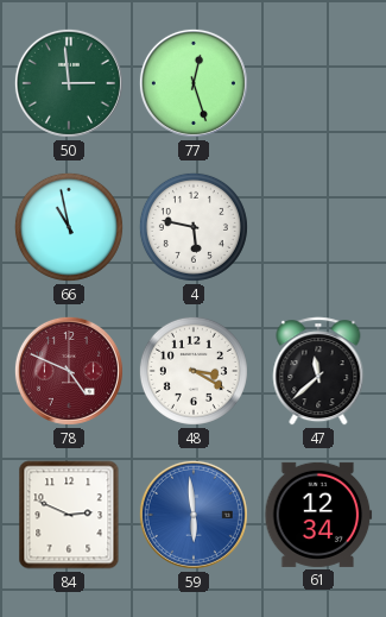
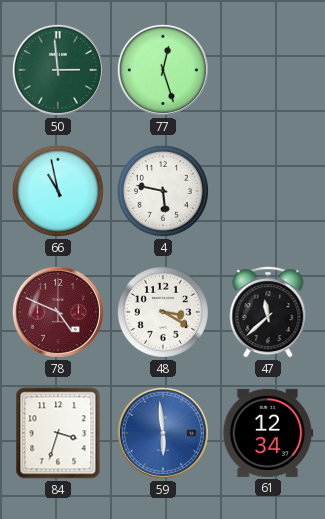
84: 2:49 -> 3:33 (58, 433)
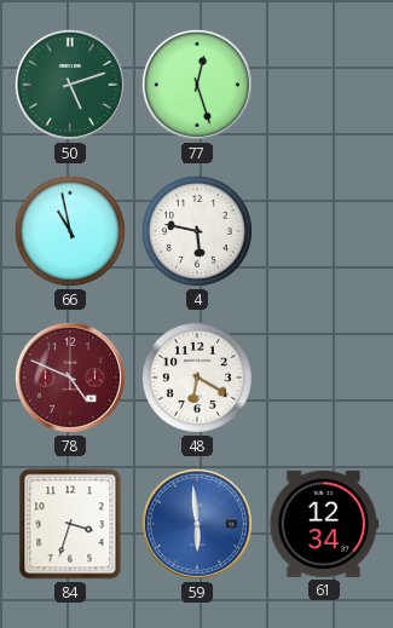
50: 2:59 -> 5:12 (70, 85)
48: 3:20 -> 6:20 (197, 378)
47: 11:38 -> none (268, 312)
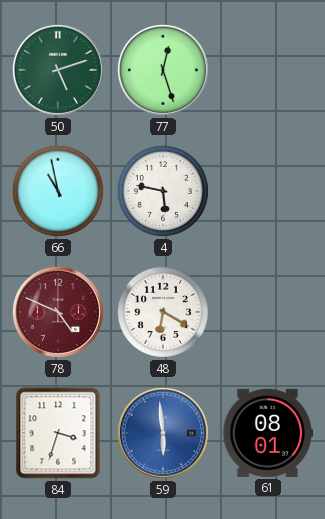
61: 12:34 -> 08:01 (268, 433)
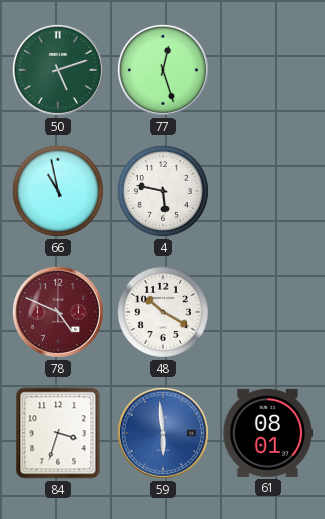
48: 6:20 -> 10:20 (163, 312)
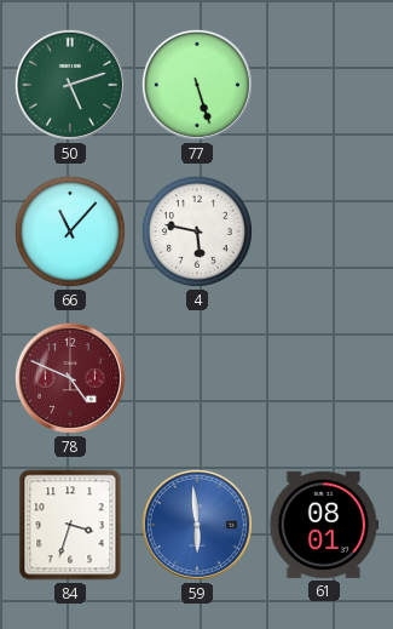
77: 12:27 -> 5:27 (197, 85)
66: 10:58 -> 11:07 (70, 231)
48: 10:20 -> none (163, 312)
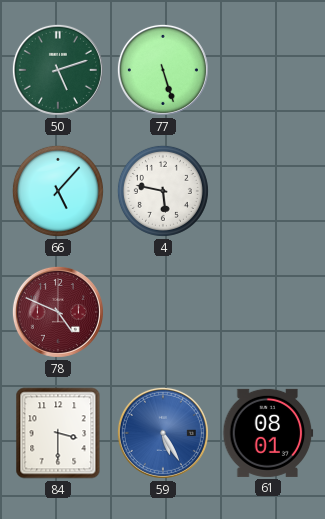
66: 11:07 -> 5:07 (58, 191)
84: 3:33 -> 3:30 (58, 433)
59: 5:59 -> 5:25 (163, 433)
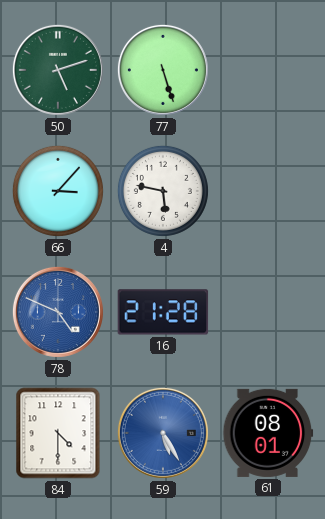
66: 5:07 -> 3:07 (58, 191)
78 dial: burgundy -> blue (58, 312)
16: none -> 21:28 (163, 312)
84: 3:30 -> 4:30 (58, 433)
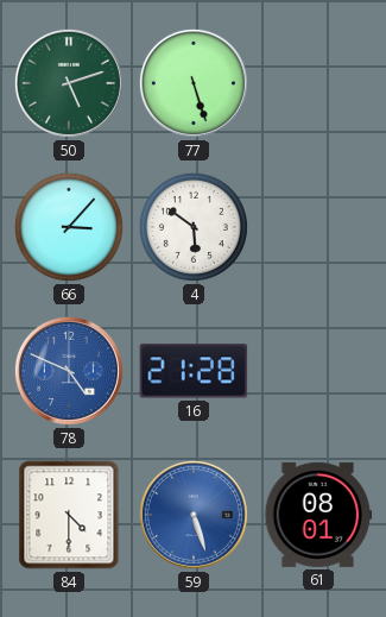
4: 5:47 -> 5:51 (194, 227)
59: 5:25 -> 5:27 (194, 515)
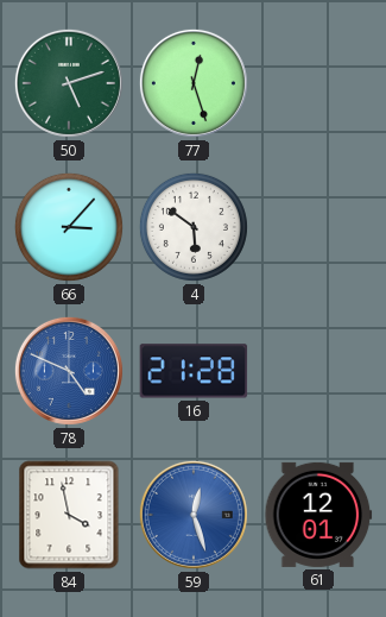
77: 5:27 -> 12:27 (194, 83)
84: 4:30 -> 3:58 (69, 515)
59: 5:27 -> 12:27 (194, 515)
61: 08:01 -> 12:01 (318, 515)
